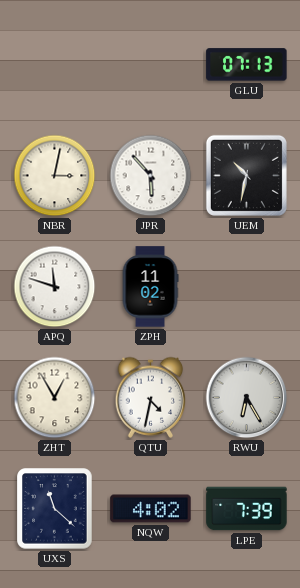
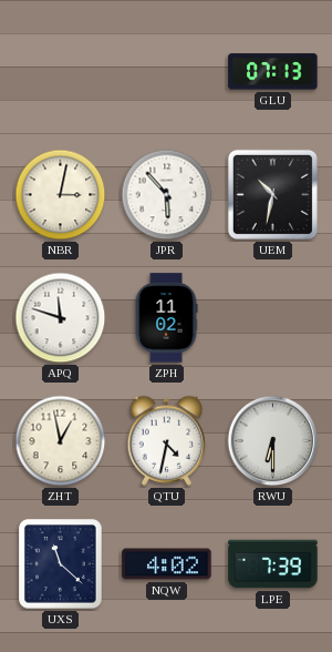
ZHT: 12:55 -> 12:58 (61, 441)
RWU: 6:25 -> 6:30 (273, 441)
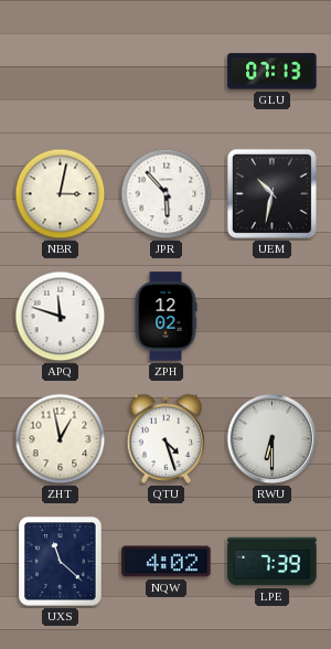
ZPH: 11:02 -> 12:02 (165, 317)
QTU: 4:32 -> 4:27 (167, 438)
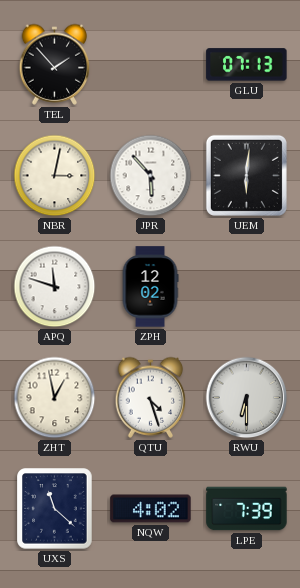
TEL: none -> 1:53 (55, 64)
UEM: 10:32 -> 6:01 (246, 175)
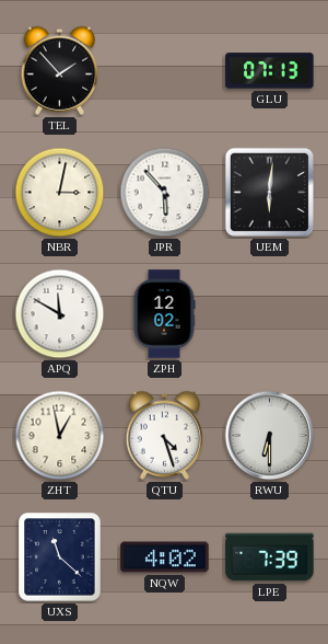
APQ: 11:48 -> 11:50 (60, 314)
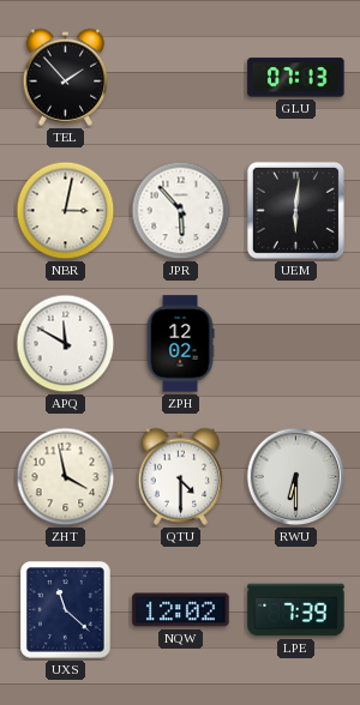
ZHT: 12:58 -> 3:58 (66, 477)
QTU: 4:27 -> 4:30 (181, 476)
NQW: 4:02 -> 12:02 (181, 610)
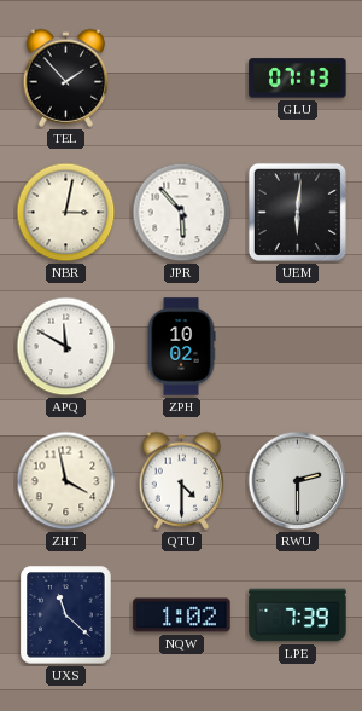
ZPH: 12:02 -> 10:02 (181, 347)
RWU: 6:30 -> 2:30 (298, 481)
NQW: 12:02 -> 1:02 (182, 615)
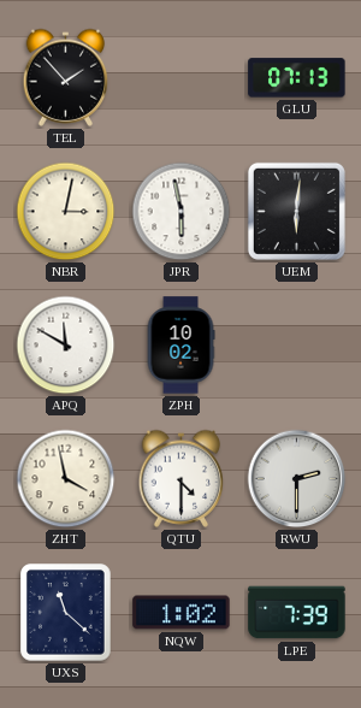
JPR: 5:53 -> 5:58 (182, 212)
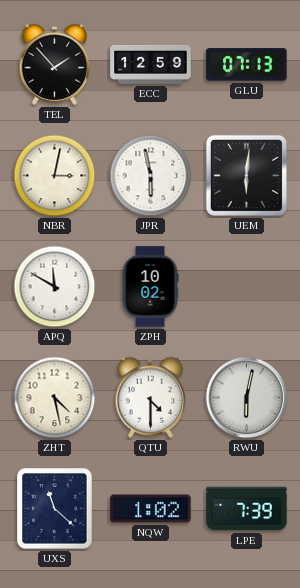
ECC: none -> 12:59 (151, 64)
ZHT: 3:58 -> 4:28 (55, 398)
RWU: 2:30 -> 6:02 (247, 398)
